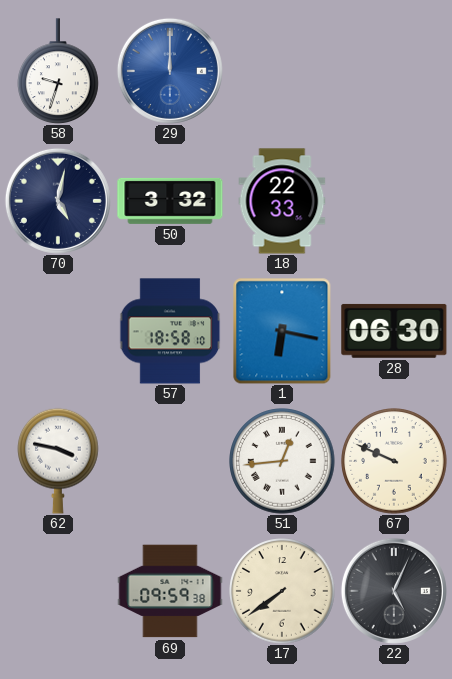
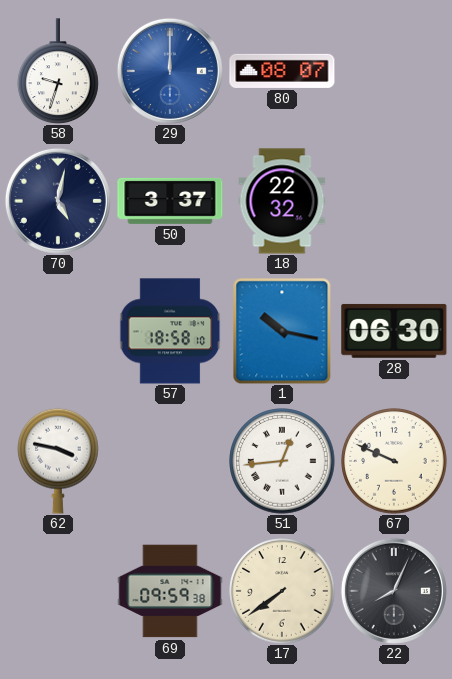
80: none -> 08:07 (282, 71)
50: 3:32 -> 3:37 (170, 201)
18: 22:33 -> 22:32 (282, 201)
1: 6:17 -> 10:17 (282, 331)
22: 5:04 -> 8:04 (394, 591)
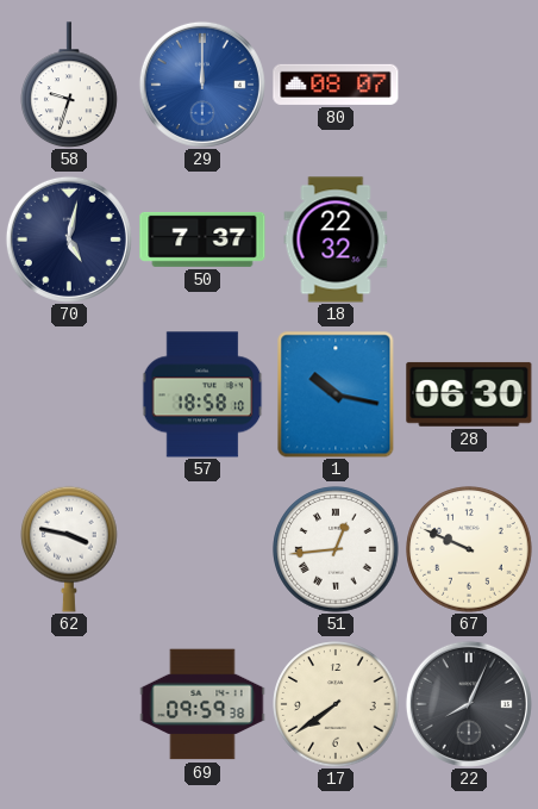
50: 3:37 -> 7:37 (202, 239)
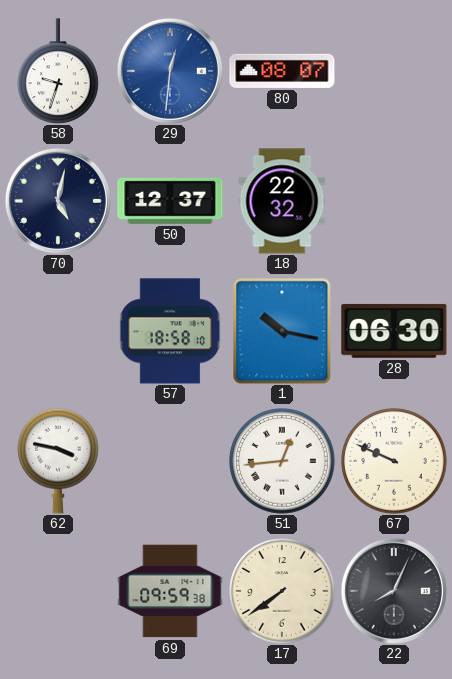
29: 12:00 -> 12:31 (170, 71)
50: 7:37 -> 12:37 (170, 201)
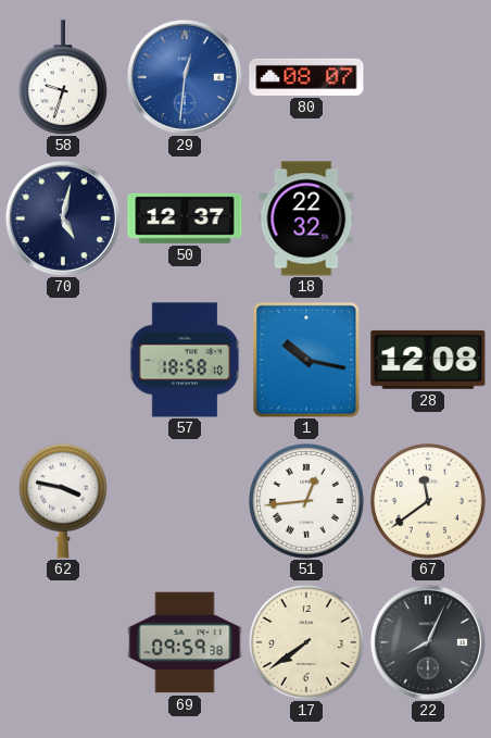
28: 06:30 -> 12:08 (428, 360)
67: 9:49 -> 11:39 (428, 501)
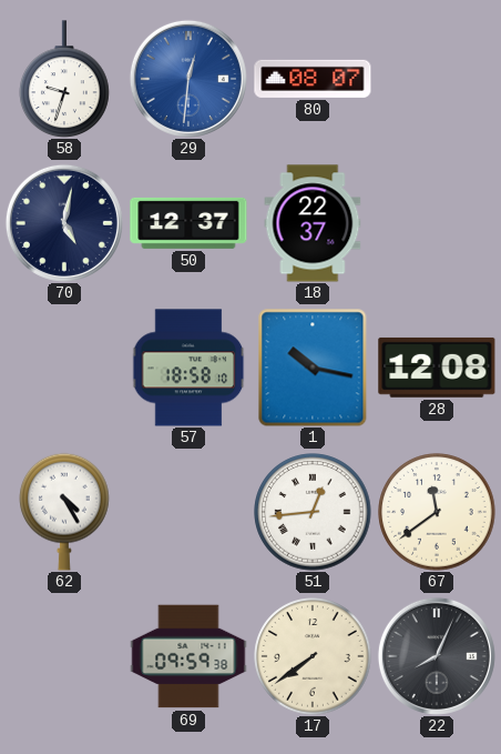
18: 22:32 -> 22:37 (313, 223)
62: 3:47 -> 4:25 (65, 512)
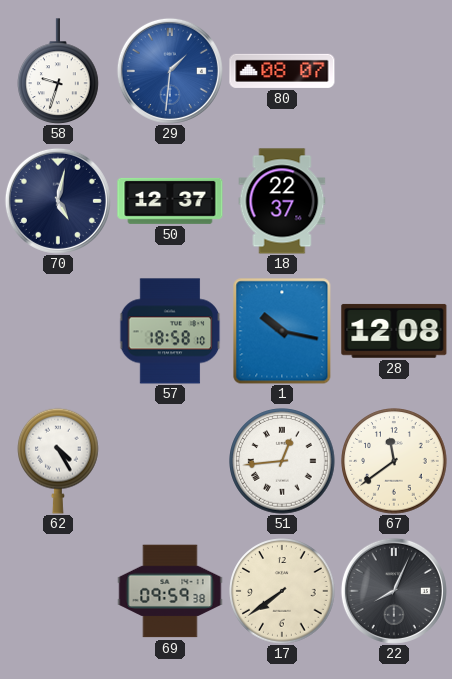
29: 12:31 -> 1:31 (170, 71)
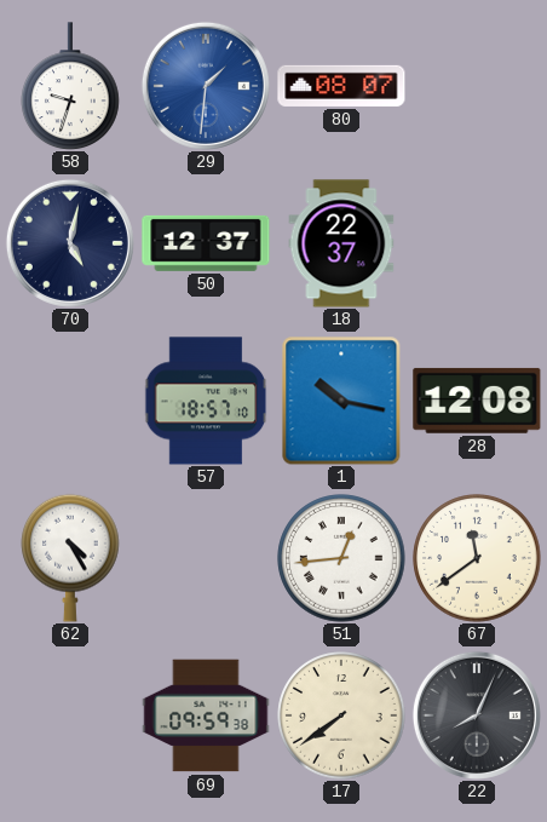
57: 18:58 -> 18:57 (206, 401)
